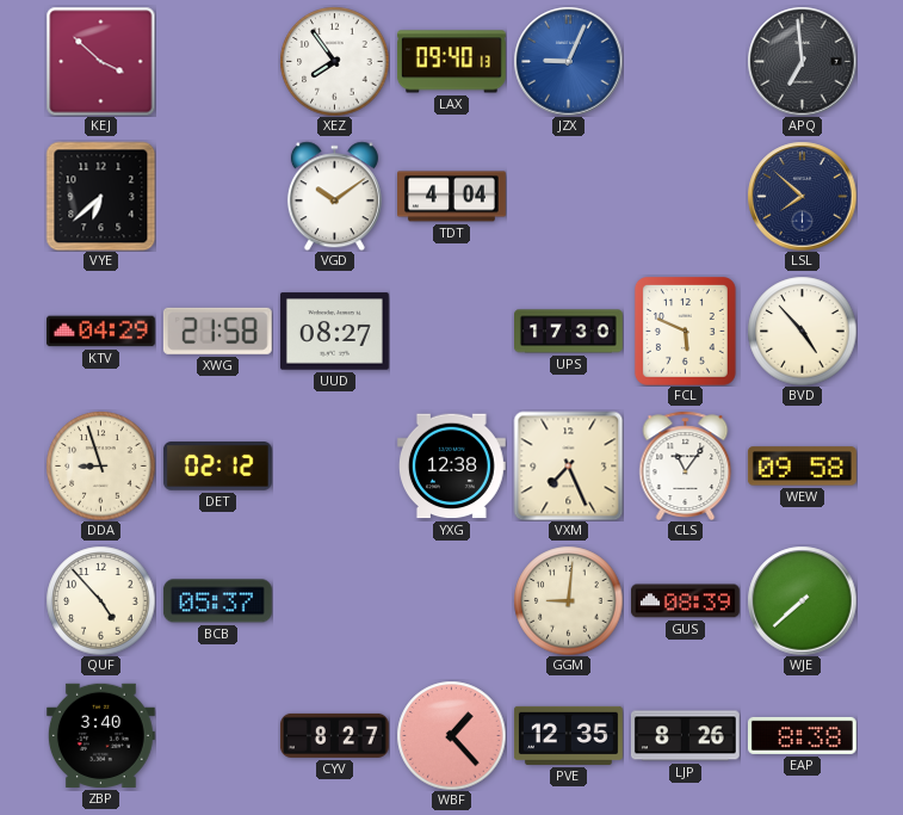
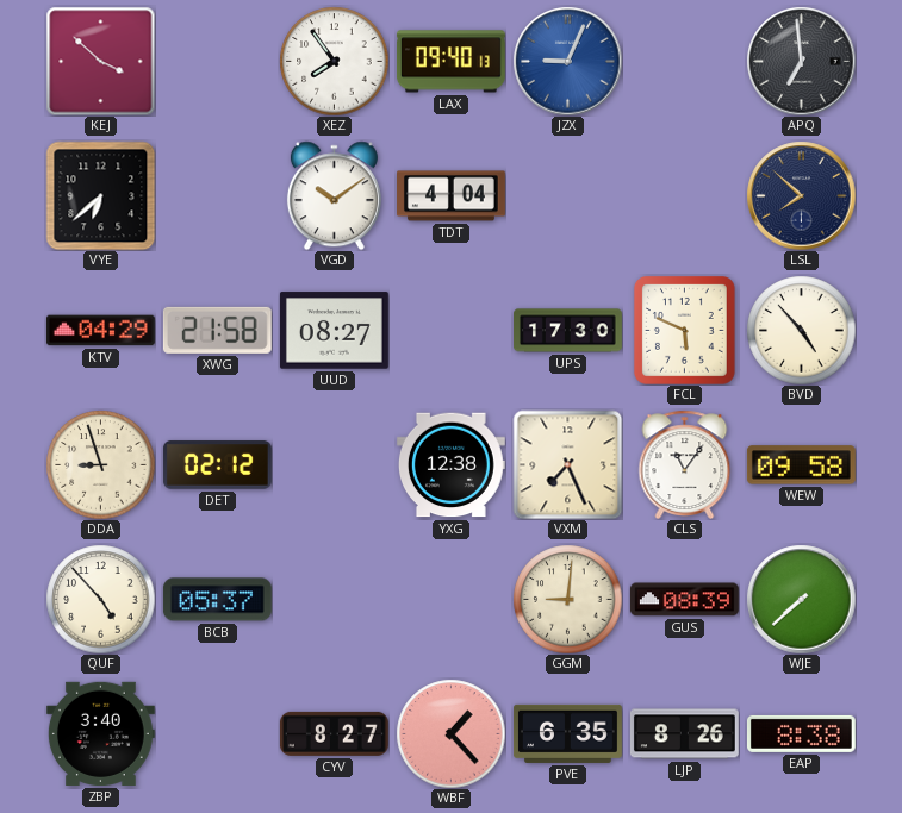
PVE: 12:35 -> 6:35 (567, 733)
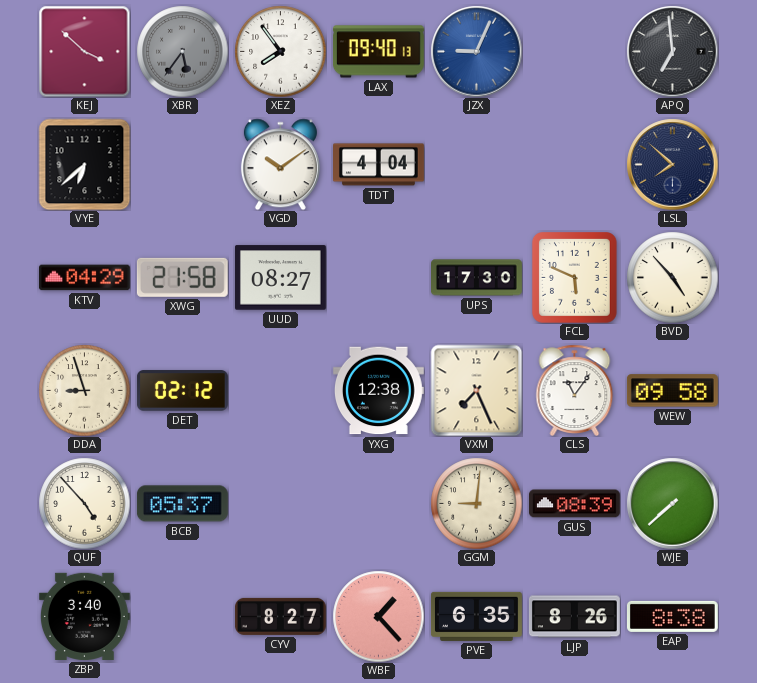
XBR: none -> 5:36 (182, 51)
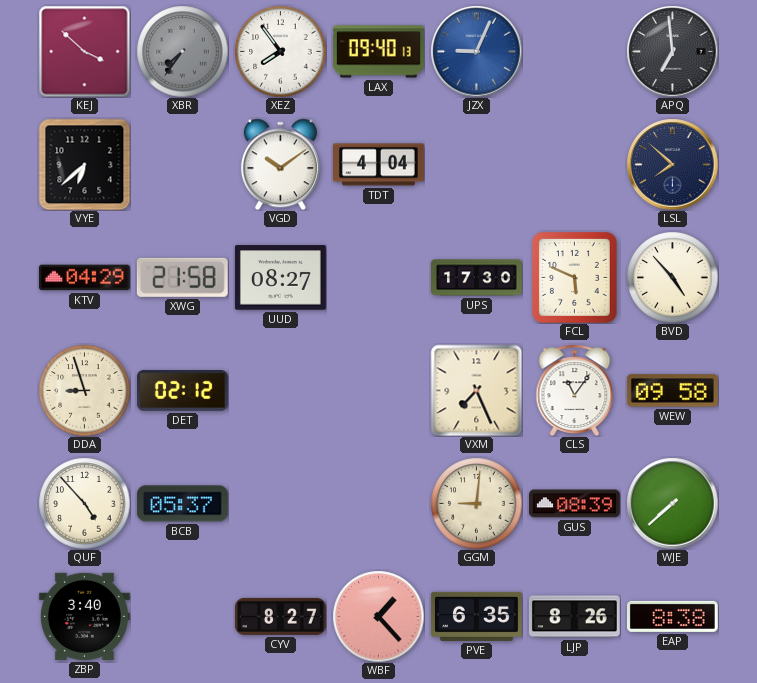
XBR: 5:36 -> 7:36 (182, 51)
YXG: 12:38 -> none (378, 391)
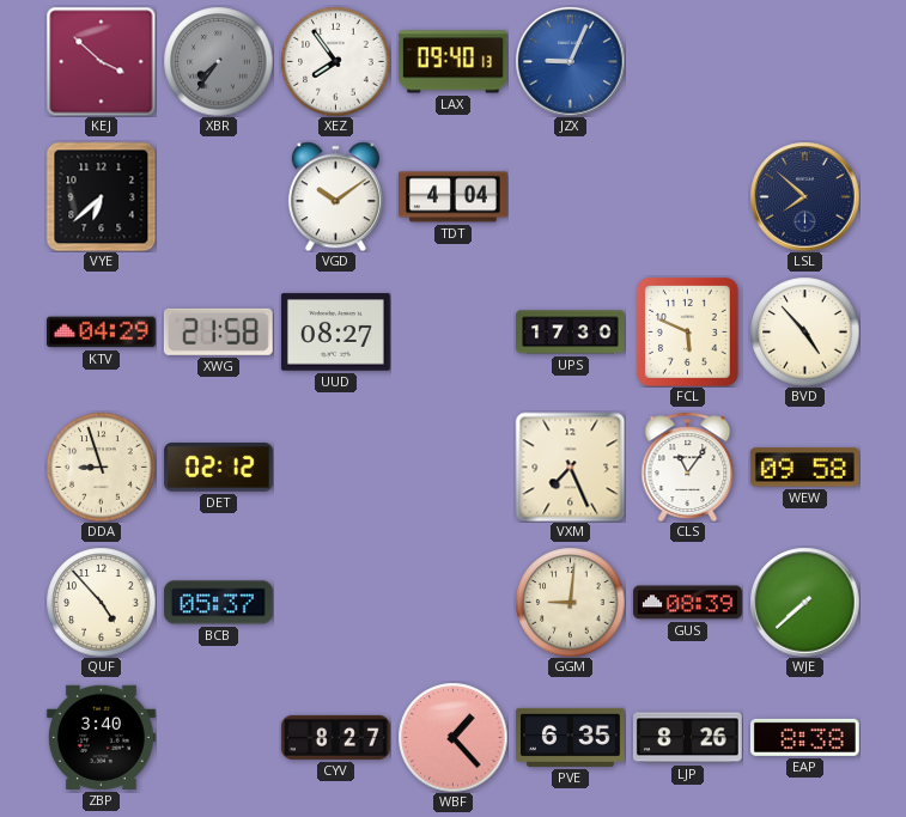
APQ: 6:59 -> none (672, 51)
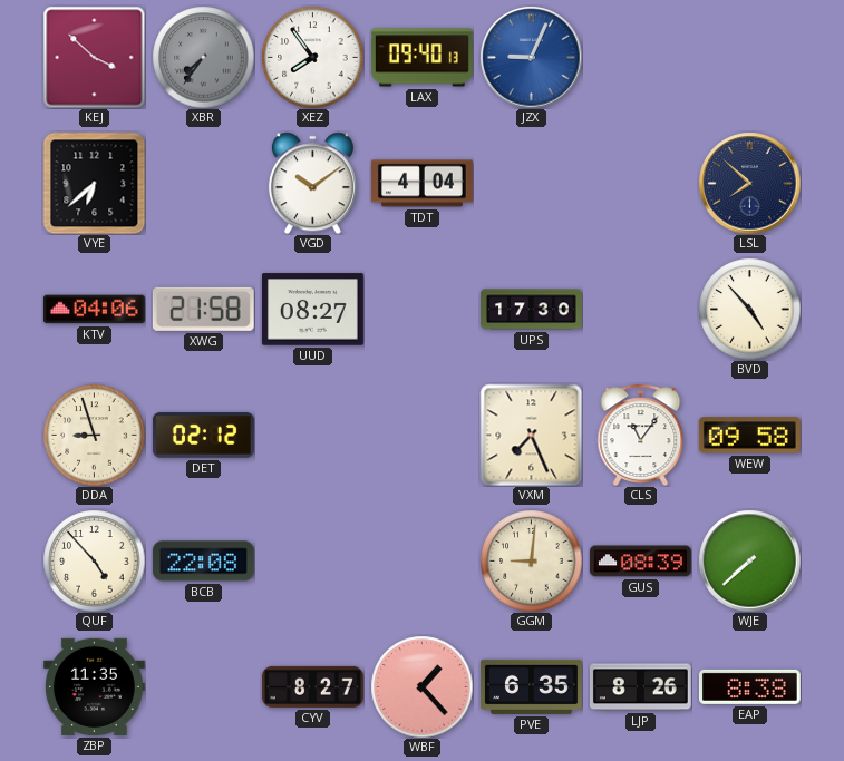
KTV: 04:29 -> 04:06 (94, 310)
FCL: 5:49 -> none (688, 333)
BCB: 05:37 -> 22:08 (203, 562)
ZBP: 3:40 -> 11:35 (94, 686)
